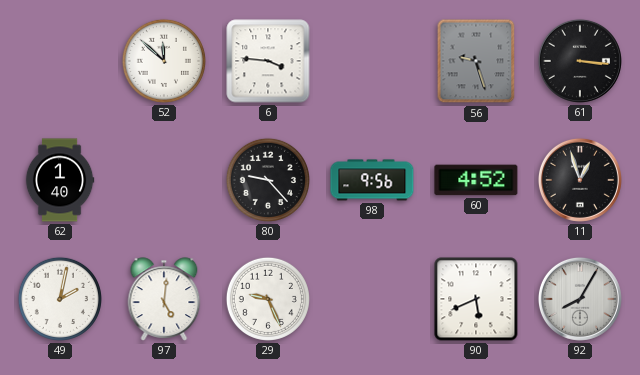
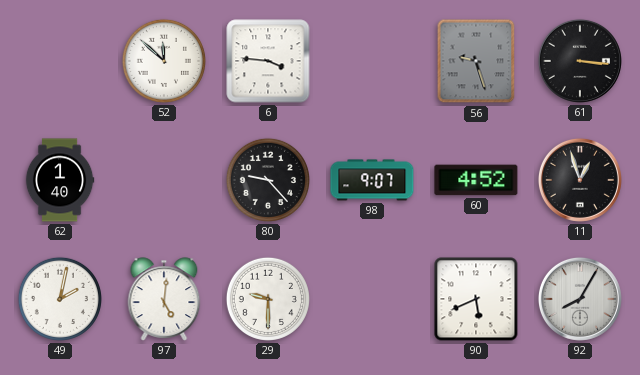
98: 9:56 -> 9:07 (372, 180)
29: 9:26 -> 9:30 (268, 299)
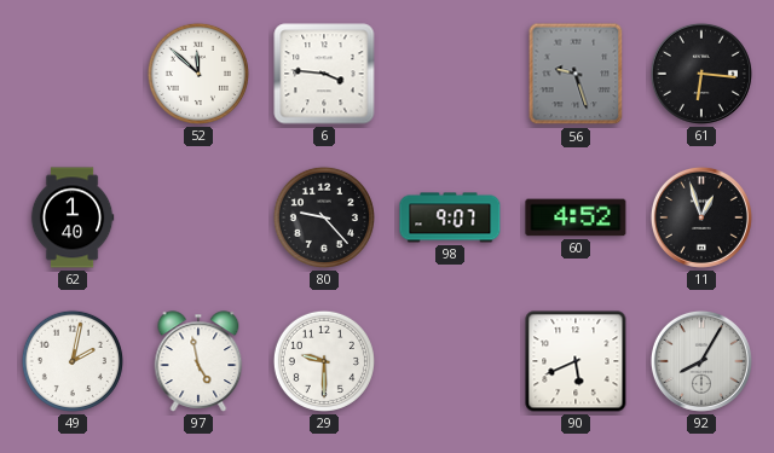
61: 3:16 -> 6:16 (701, 74)
97: 5:01 -> 4:58 (198, 361)
